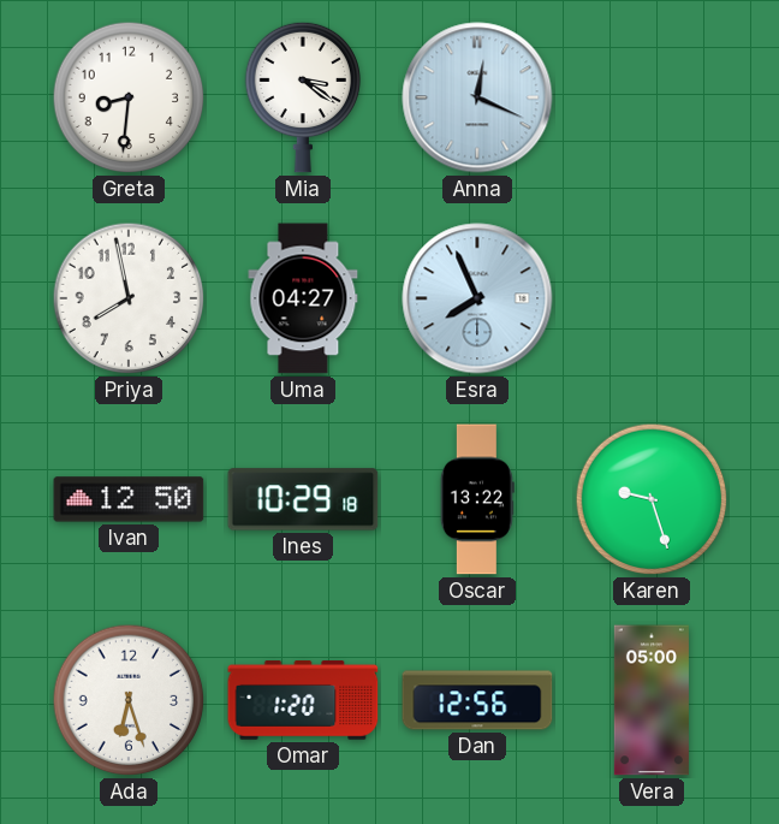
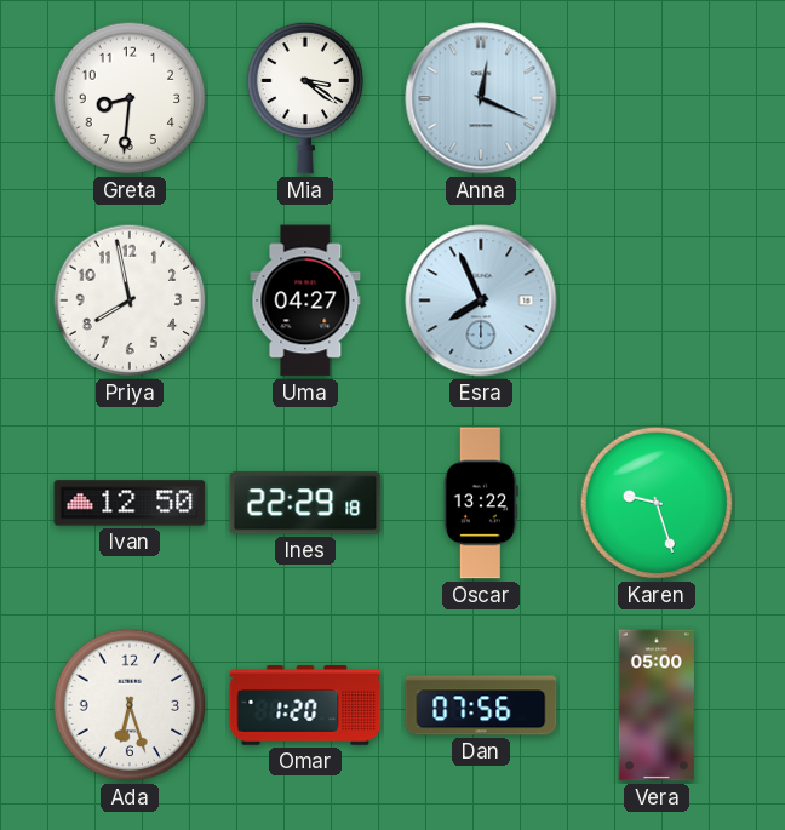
Ines: 10:29 -> 22:29 (305, 503)
Dan: 12:56 -> 07:56 (481, 705)
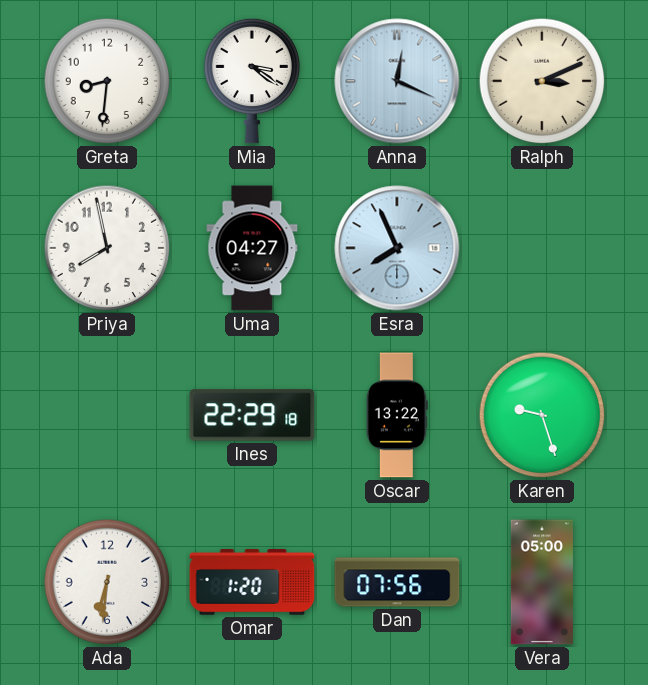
Ralph: none -> 3:11 (542, 81)
Ivan: 12:50 -> none (130, 503)
Ada: 6:27 -> 6:31 (107, 582)
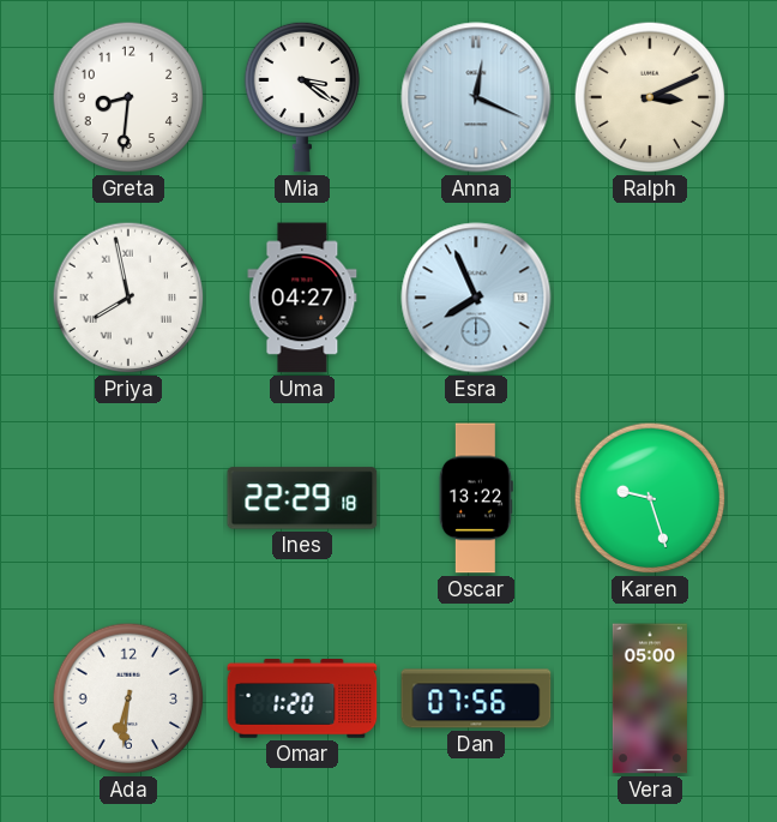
Priya numerals: Arabic -> Roman (128, 298)
